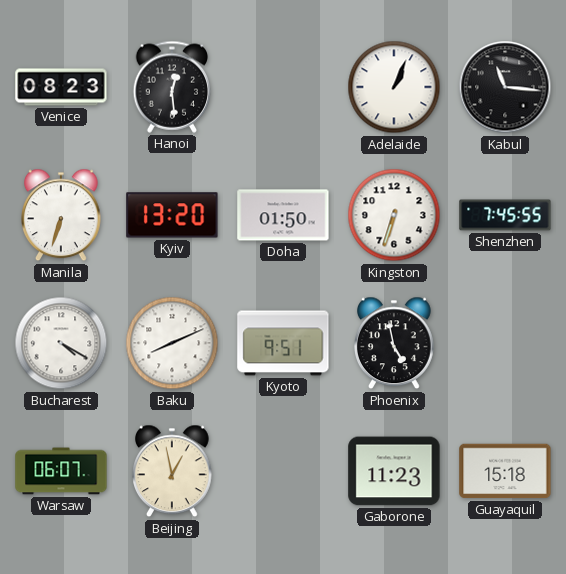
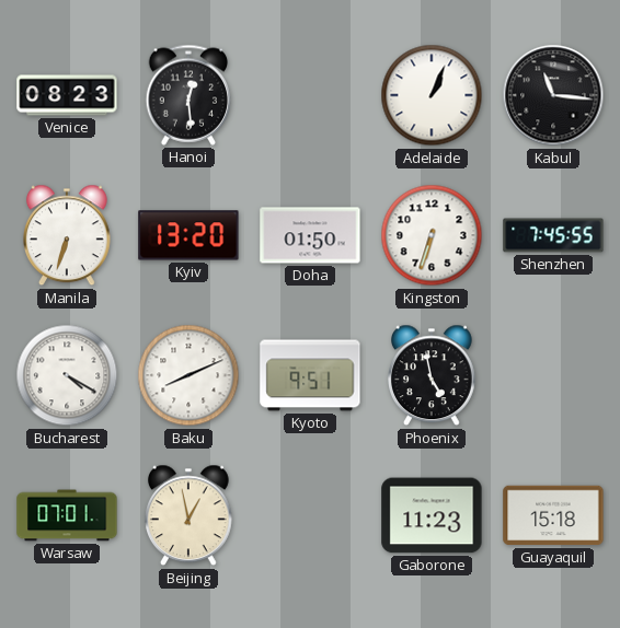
Warsaw: 06:07 -> 07:01 (67, 515)
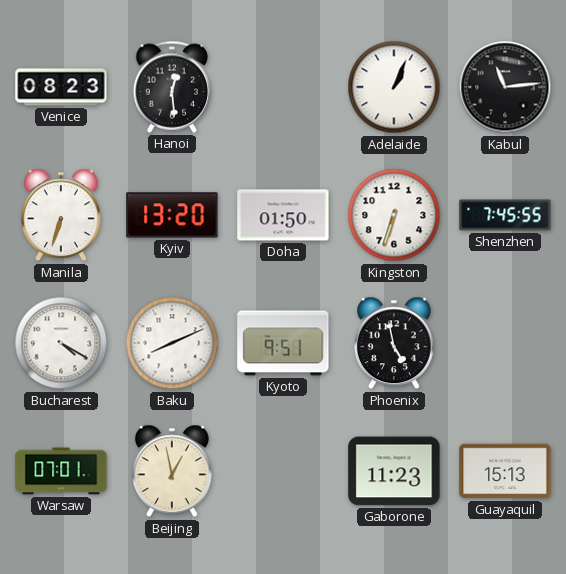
Kabul: 11:16 -> 11:14 (505, 87)
Guayaquil: 15:18 -> 15:13 (505, 471)
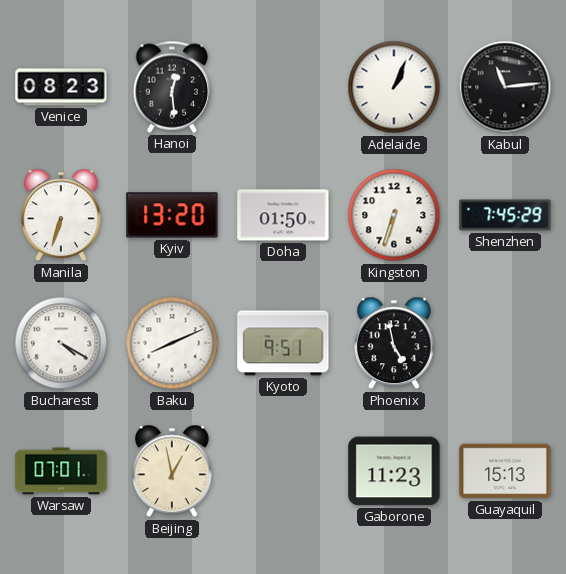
Shenzhen: 7:45:55 -> 7:45:29 (505, 215)
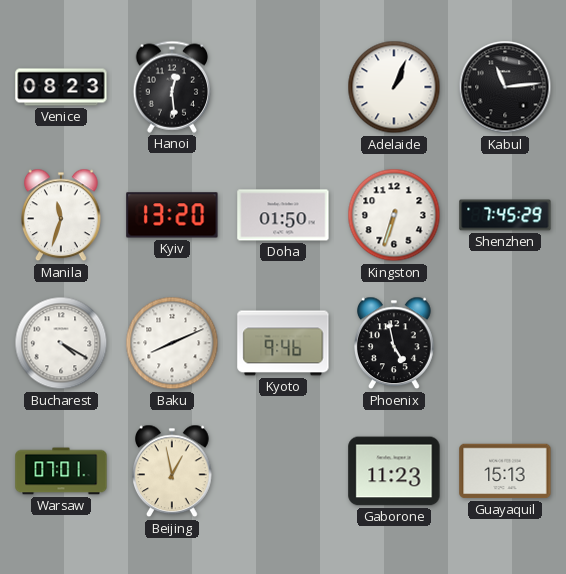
Manila: 6:33 -> 11:33 (62, 215)
Kyoto: 9:51 -> 9:46 (283, 343)
